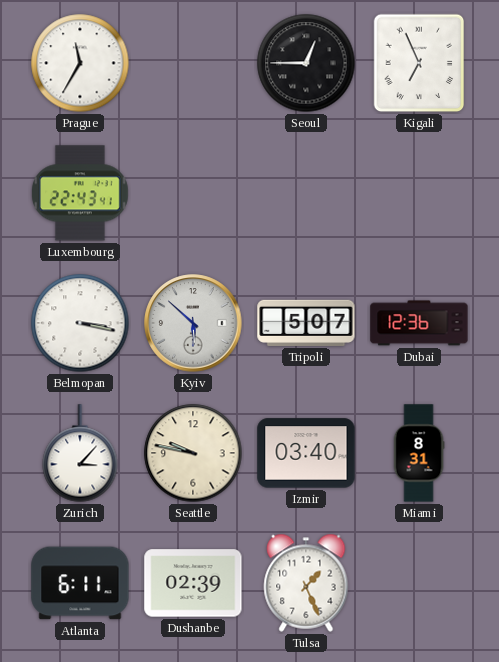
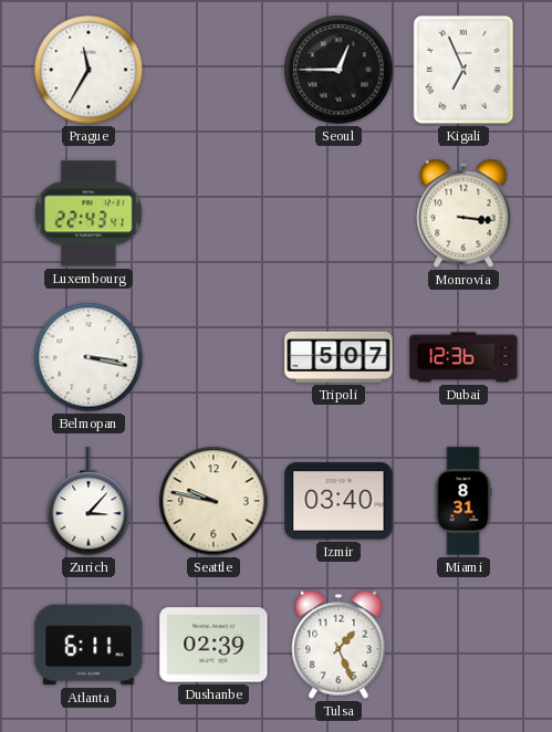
Monrovia: none -> 3:16 (464, 213)
Kyiv: 5:52 -> none (193, 323)
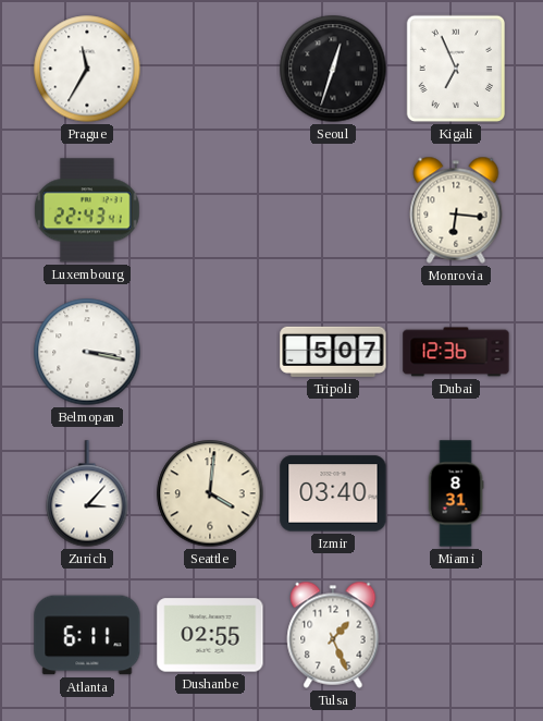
Seoul: 12:45 -> 12:33 (333, 69)
Monrovia: 3:16 -> 6:16 (456, 210)
Seattle: 9:47 -> 4:01 (210, 493)
Dushanbe: 02:39 -> 02:55 (210, 635)
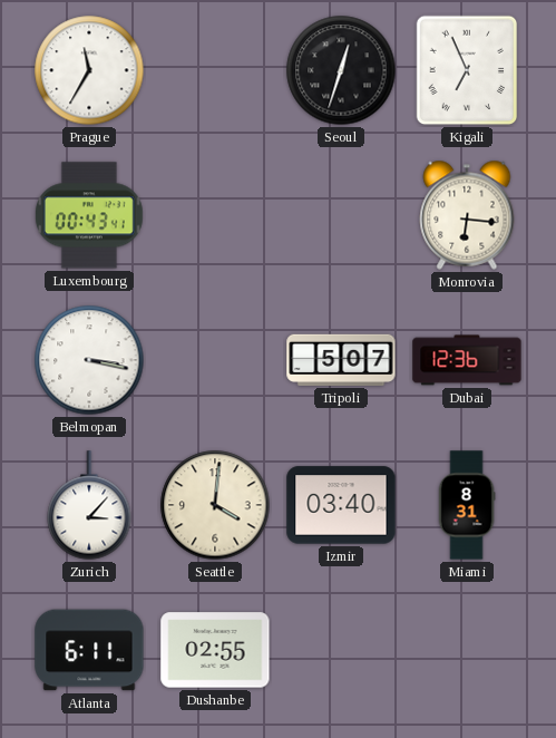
Luxembourg: 22:43 -> 00:43 (90, 215)
Tulsa: 1:26 -> none (333, 635)
